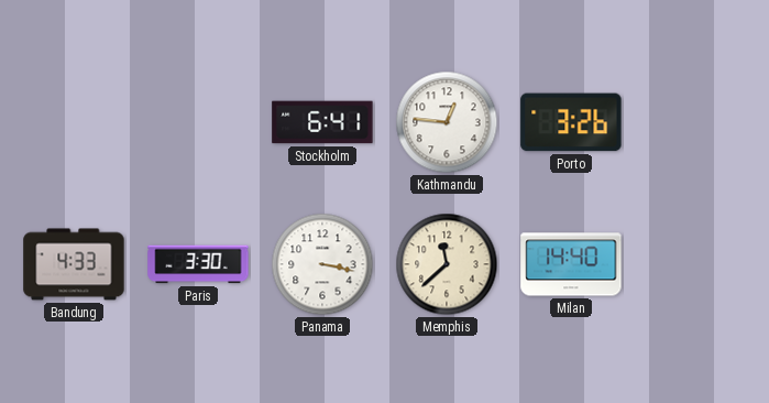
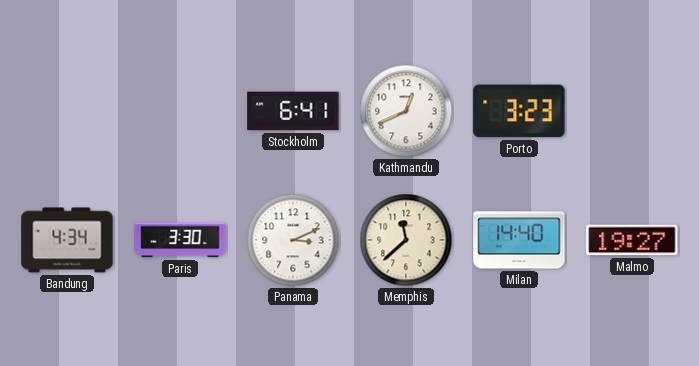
Kathmandu: 12:46 -> 12:41 (406, 111)
Porto: 3:26 -> 3:23 (519, 111)
Bandung: 4:33 -> 4:34 (67, 240)
Panama: 3:17 -> 3:11 (293, 240)
Malmo: none -> 19:27 (632, 240)
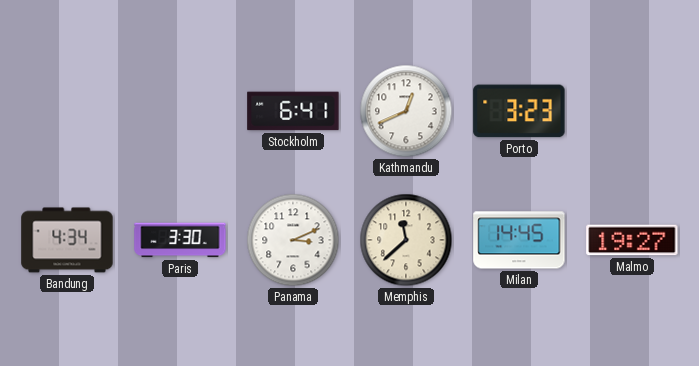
Milan: 14:40 -> 14:45 (519, 240)
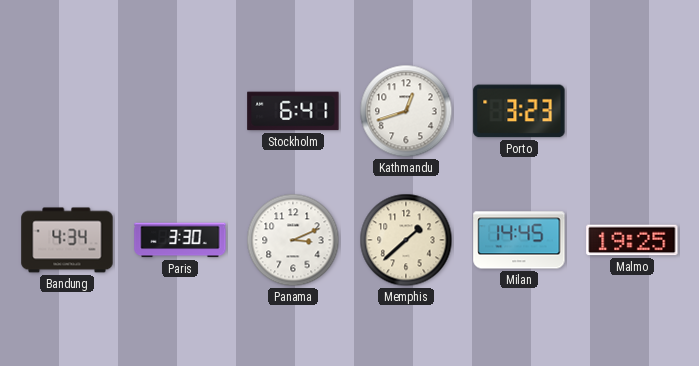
Kathmandu: 12:41 -> 12:42 (406, 111)
Memphis: 11:38 -> 1:38 (406, 240)
Malmo: 19:27 -> 19:25 (632, 240)
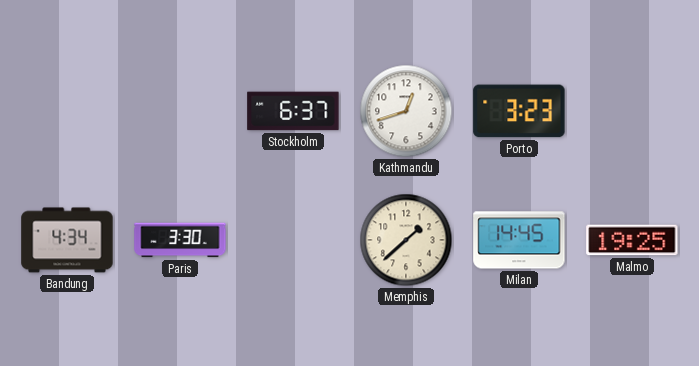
Stockholm: 6:41 -> 6:37 (293, 111)
Panama: 3:11 -> none (293, 240)
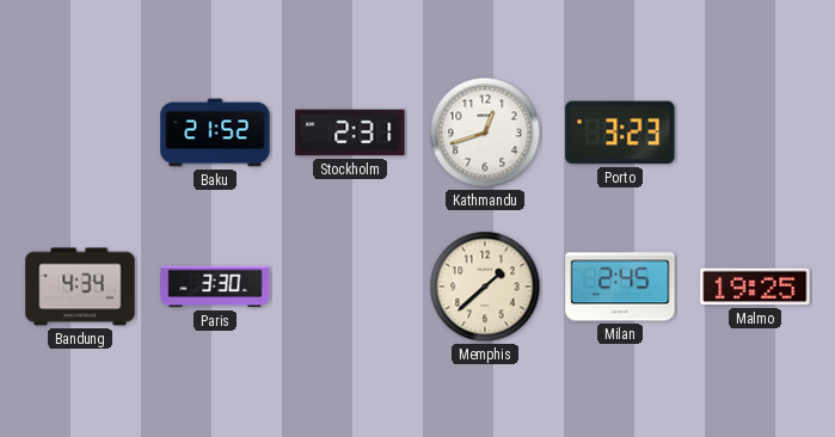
Baku: none -> 21:52 (215, 133)
Stockholm: 6:37 -> 2:31 (350, 133)
Milan: 14:45 -> 2:45 (620, 287)
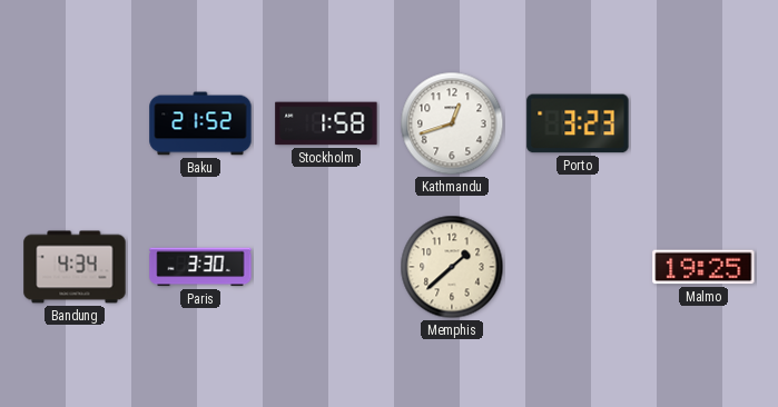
Stockholm: 2:31 -> 1:58 (326, 123)
Milan: 2:45 -> none (620, 287)
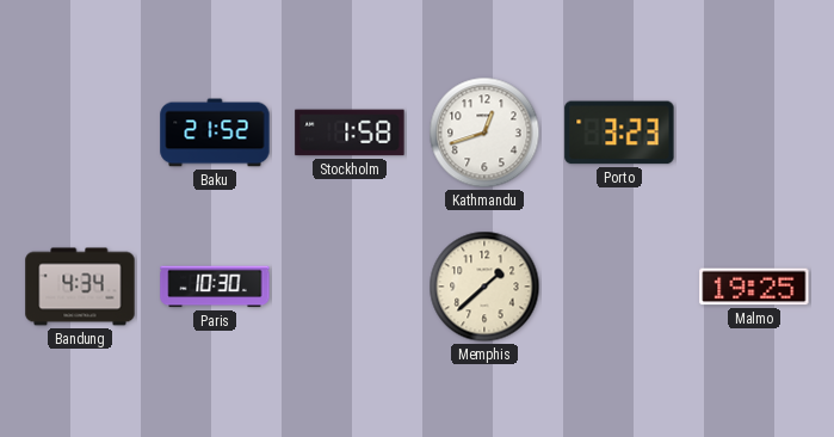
Paris: 3:30 -> 10:30 (215, 287)
